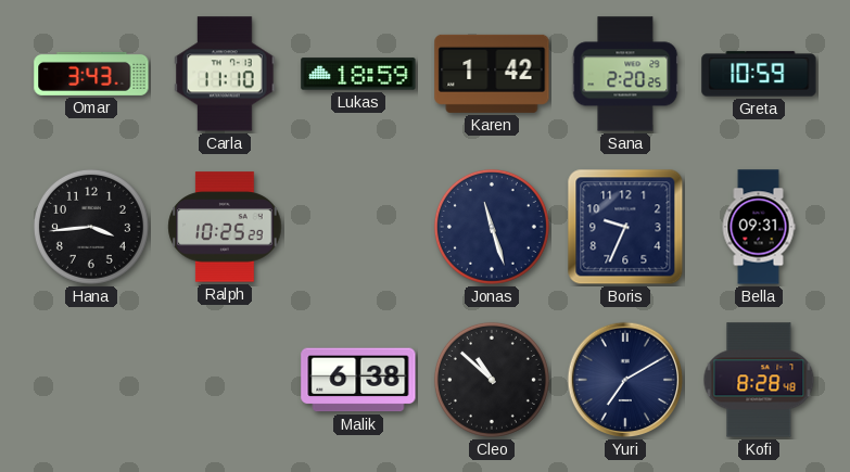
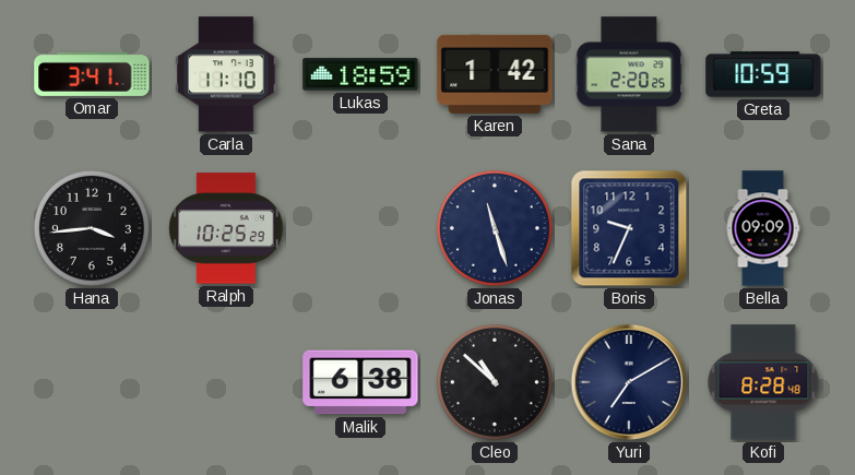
Omar: 3:43 -> 3:41 (92, 74)
Bella: 09:31 -> 09:09 (763, 228)
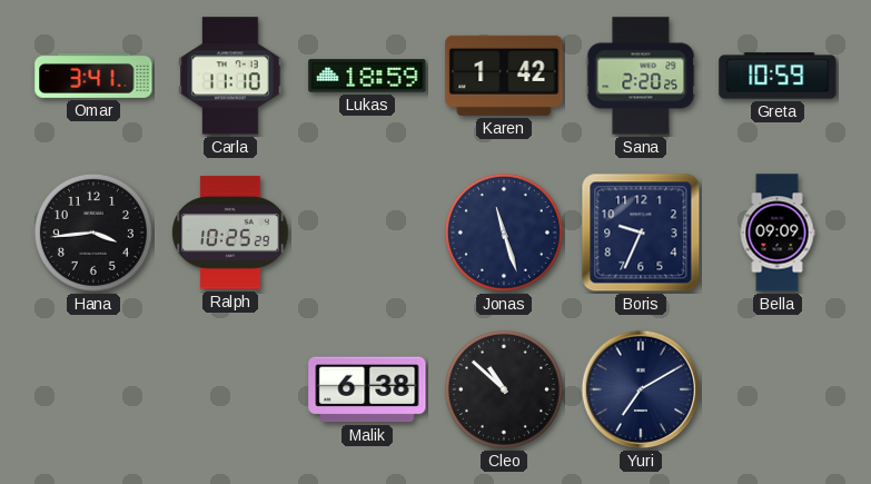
Kofi: 8:28 -> none (763, 382)
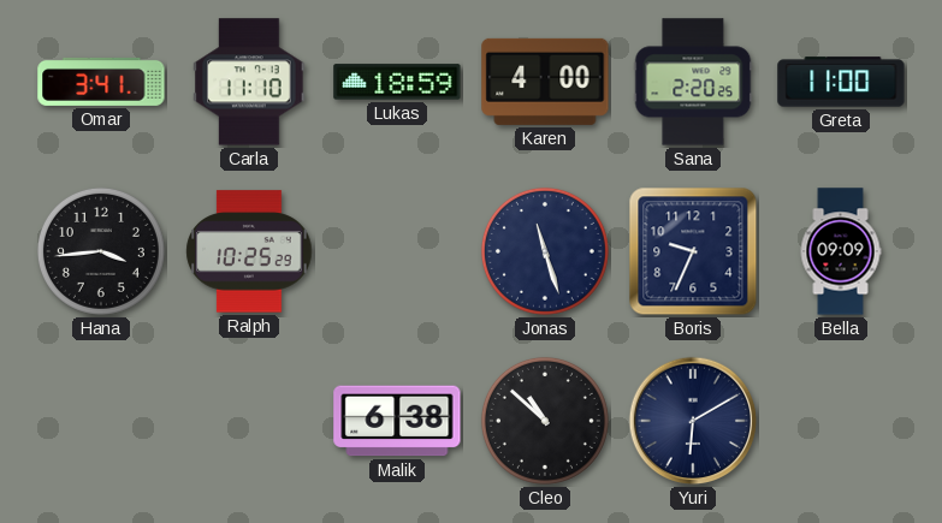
Karen: 1:42 -> 4:00 (545, 82)
Greta: 10:59 -> 11:00 (841, 82)
Yuri: 7:10 -> 6:10 (693, 421)
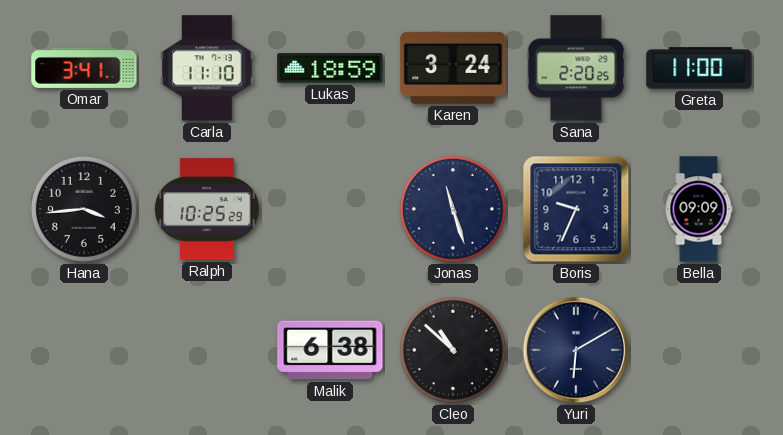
Karen: 4:00 -> 3:24 (453, 68)
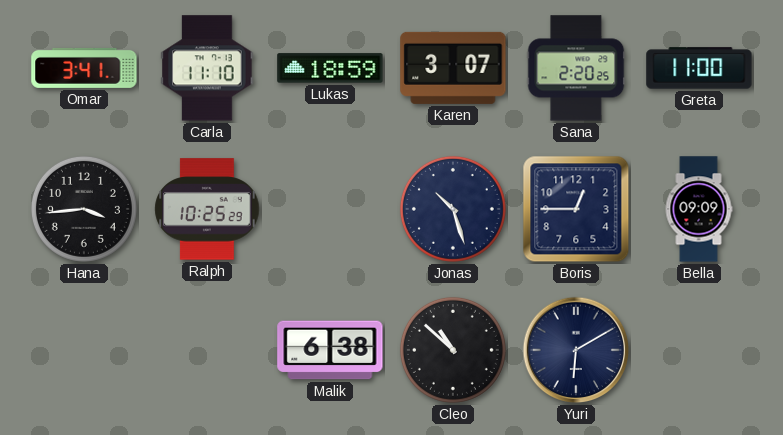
Karen: 3:24 -> 3:07 (453, 68)
Jonas: 11:27 -> 10:27 (453, 209)
Boris: 9:34 -> 12:45 (576, 209)
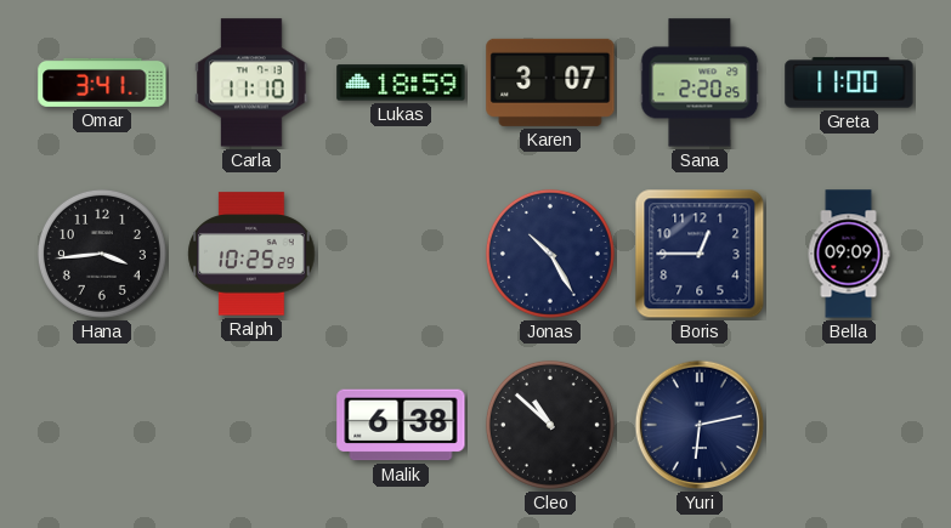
Jonas: 10:27 -> 10:25 (550, 254)
Yuri: 6:10 -> 6:13 (700, 425)
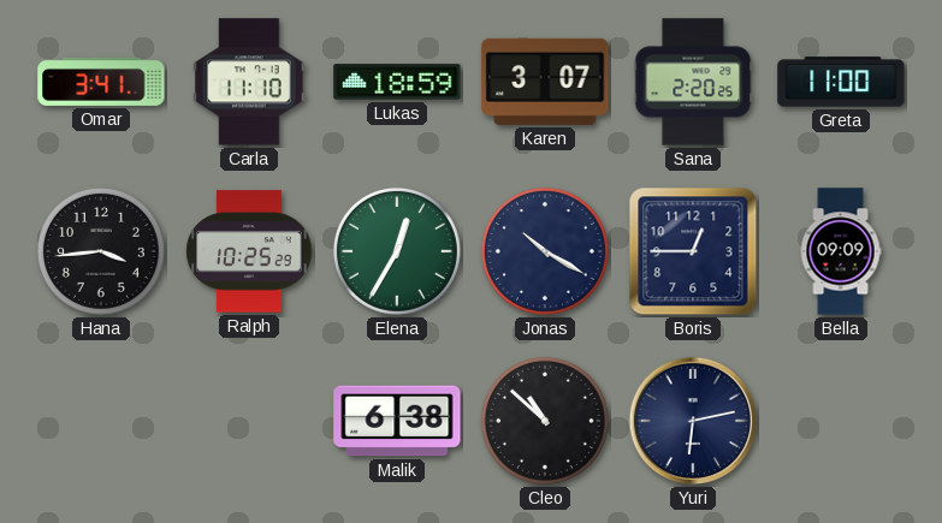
Elena: none -> 12:35 (397, 251)
Jonas: 10:25 -> 10:20 (545, 251)
